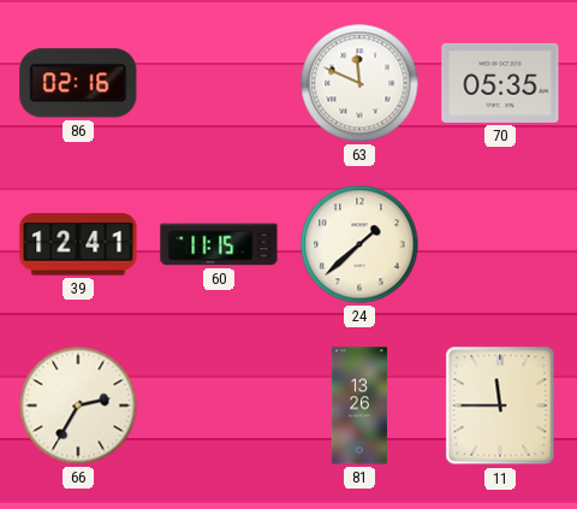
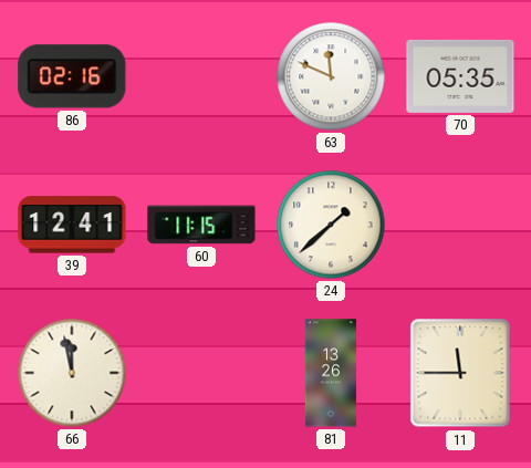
66: 2:35 -> 11:58 (72, 373)
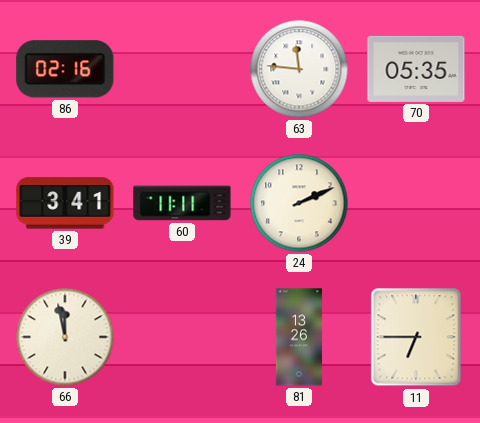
63: 11:49 -> 11:46 (299, 69)
39: 12:41 -> 3:41 (65, 203)
60: 11:15 -> 11:11 (182, 203)
24: 1:38 -> 2:11 (299, 203)
11: 11:45 -> 6:45 (416, 337)
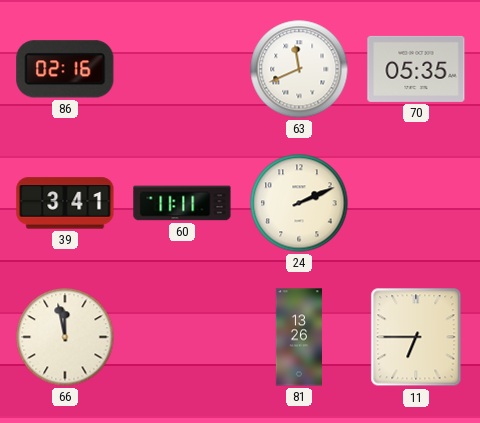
63: 11:46 -> 11:41 (299, 69)
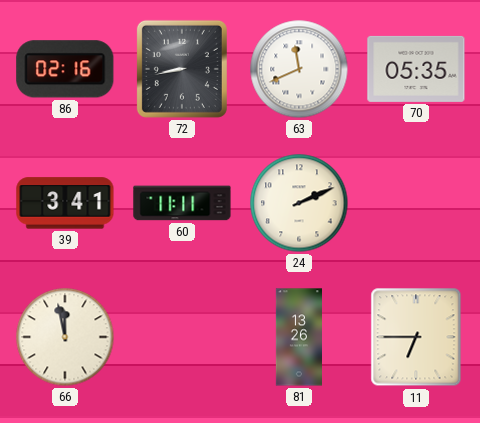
72: none -> 8:43 (182, 69)
